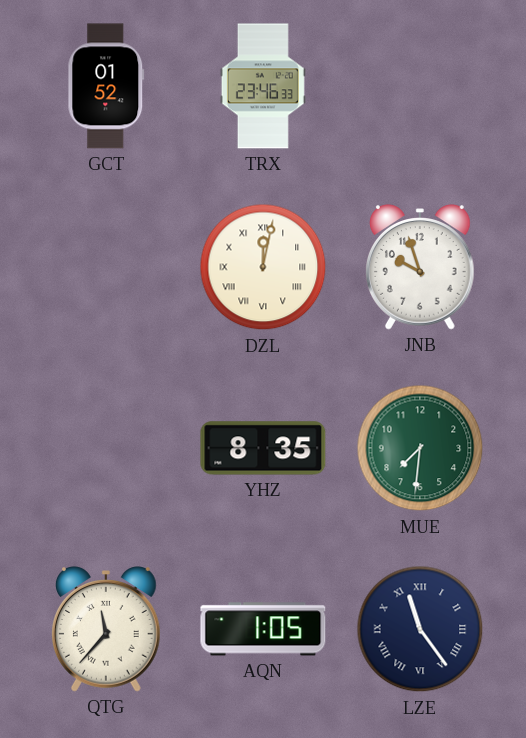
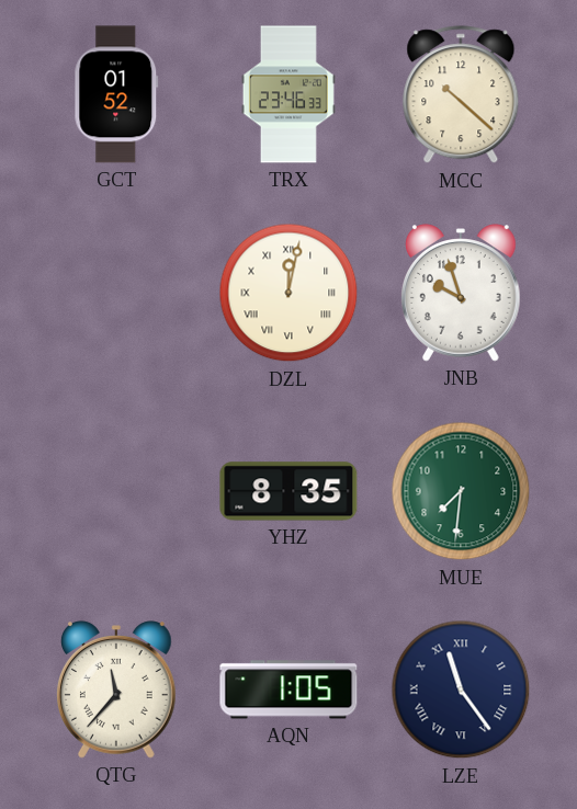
MCC: none -> 10:22 (461, 95)
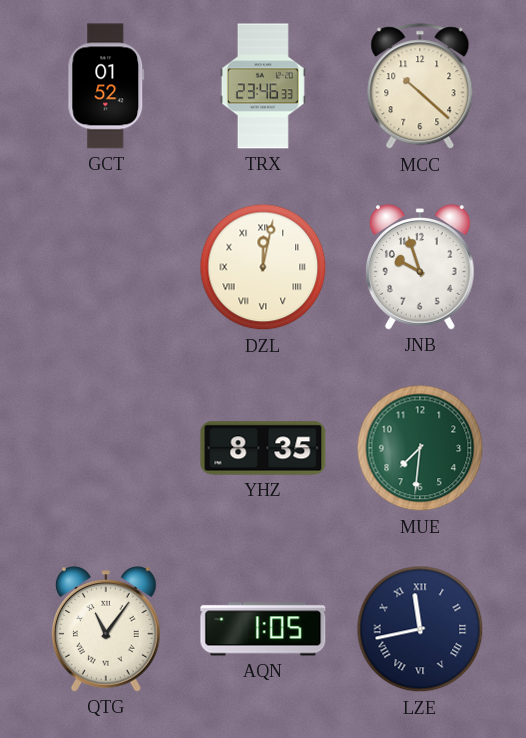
QTG: 11:37 -> 11:06 (107, 629)
LZE: 11:24 -> 11:43 (420, 629)
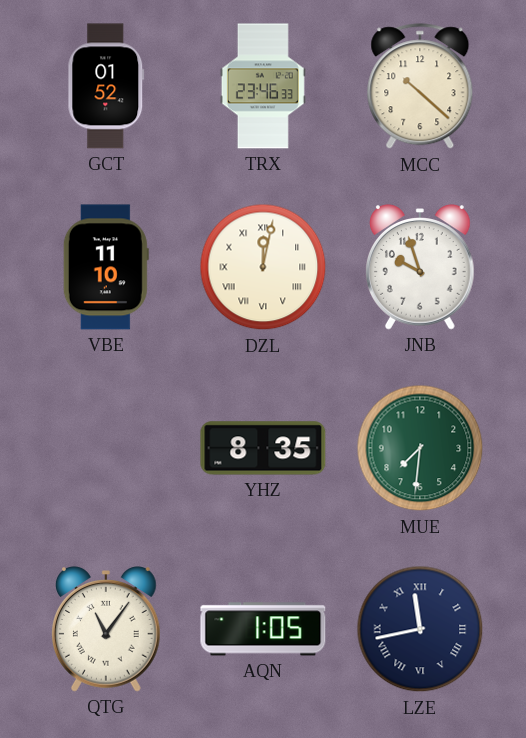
VBE: none -> 11:10 (106, 267)
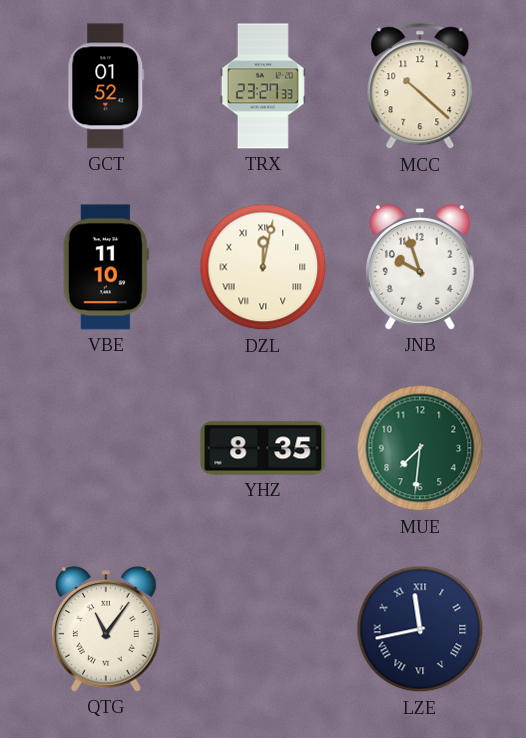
TRX: 23:46 -> 23:27 (263, 86)
AQN: 1:05 -> none (263, 629)
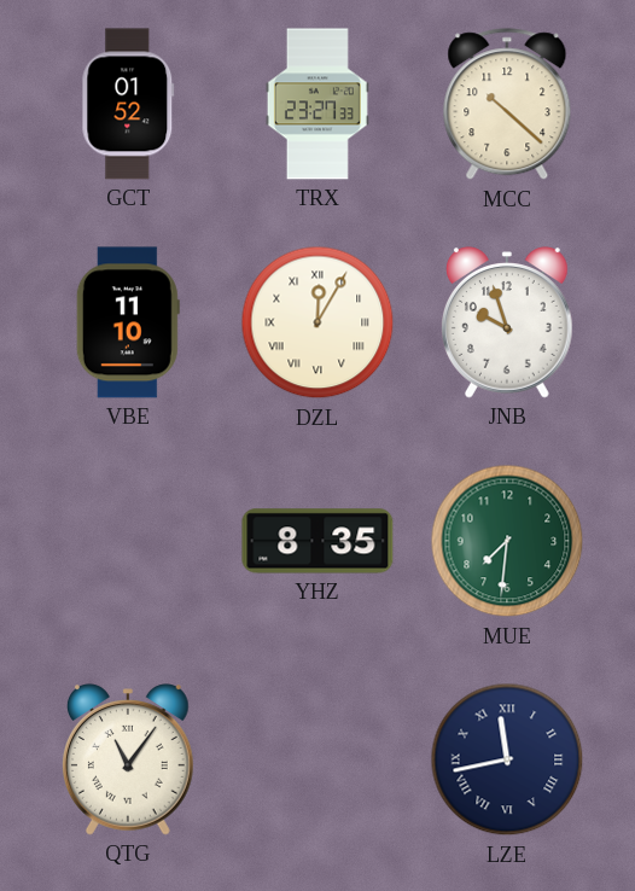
DZL: 12:02 -> 12:05 (317, 322)
